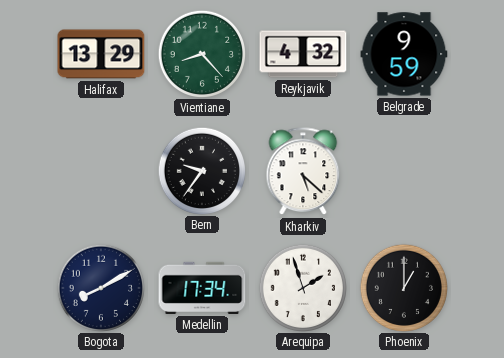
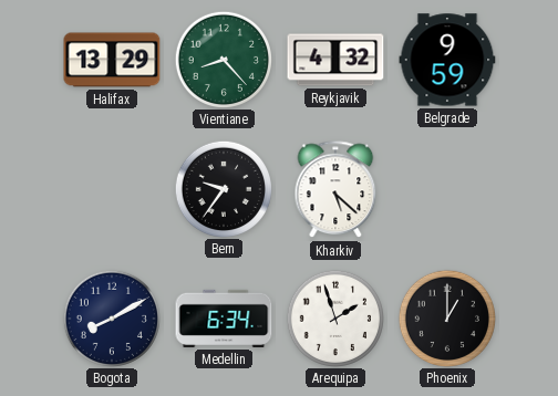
Medellin: 17:34 -> 6:34 (224, 319)
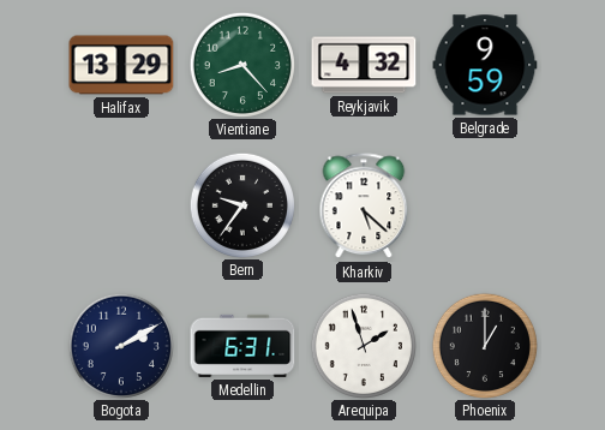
Bogota: 8:10 -> 2:10 (120, 345)
Medellin: 6:34 -> 6:31 (242, 346)
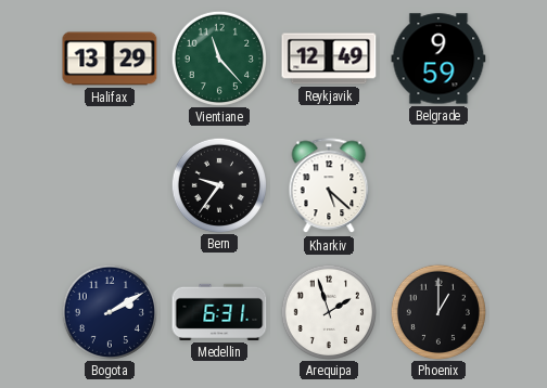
Vientiane: 8:23 -> 11:23 (218, 57)
Reykjavik: 4:32 -> 12:49 (329, 59)
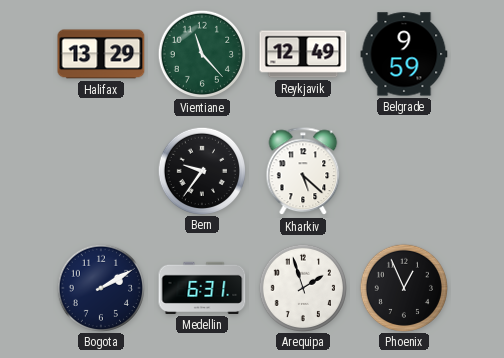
Phoenix: 1:00 -> 12:56 (403, 287)
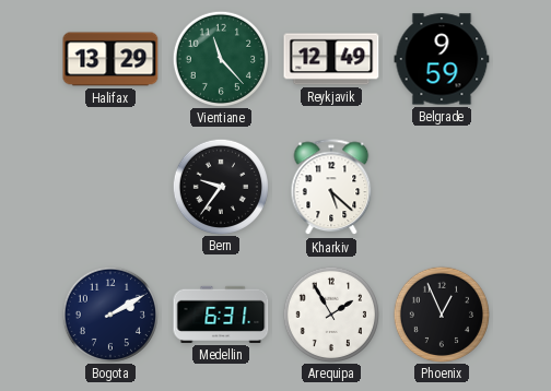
Arequipa: 1:57 -> 1:55 (330, 313)
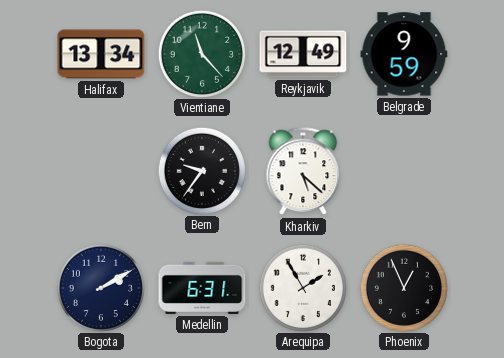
Halifax: 13:29 -> 13:34 (101, 54)
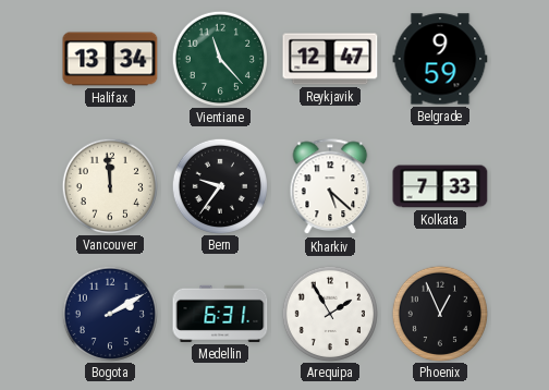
Reykjavik: 12:49 -> 12:47 (330, 59)
Vancouver: none -> 11:59 (109, 185)
Kolkata: none -> 7:33 (440, 186)
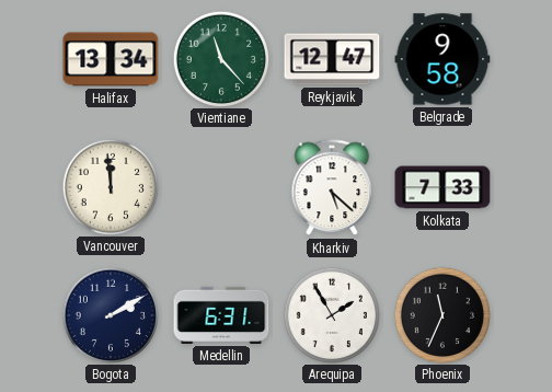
Belgrade: 9:59 -> 9:58 (442, 59)
Bern: 9:36 -> none (219, 185)
Phoenix: 12:56 -> 11:34 (441, 314)
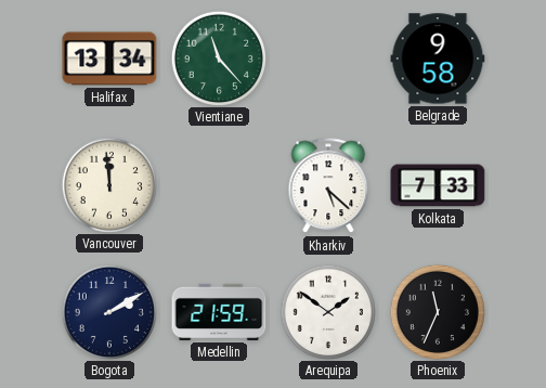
Reykjavik: 12:47 -> none (332, 59)
Medellin: 6:31 -> 21:59 (219, 312)
Arequipa: 1:55 -> 1:51 (327, 311)
